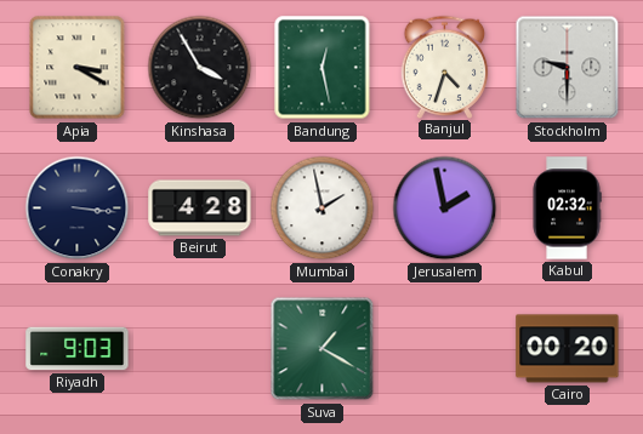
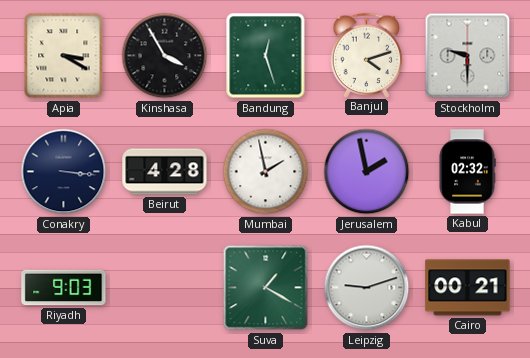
Bandung: 12:28 -> 12:27 (266, 56)
Banjul: 4:33 -> 4:12 (367, 55)
Leipzig: none -> 9:12 (367, 288)
Cairo: 00:20 -> 00:21 (468, 288)
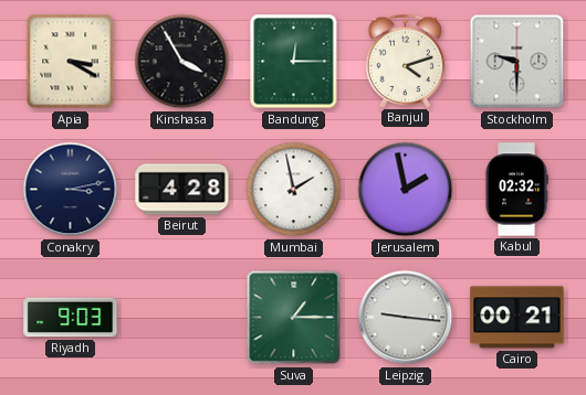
Bandung: 12:27 -> 12:15 (294, 62)
Conakry: 3:16 -> 3:13 (71, 190)
Suva: 1:20 -> 1:15 (294, 318)
Leipzig: 9:12 -> 9:16 (406, 318)
